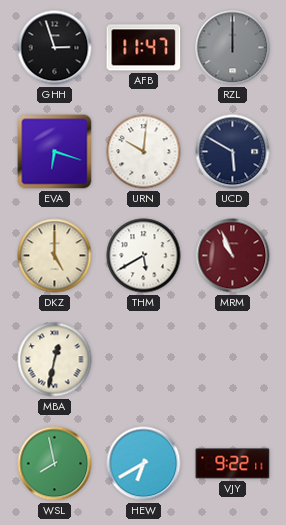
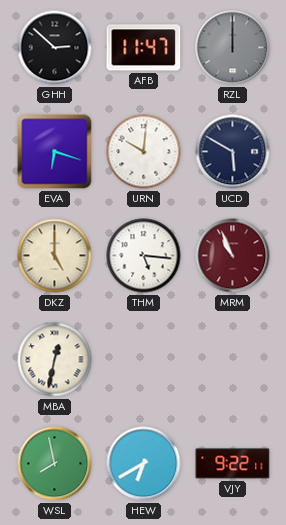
GHH: 2:57 -> 2:52 (55, 48)
THM: 5:40 -> 5:16 (144, 256)
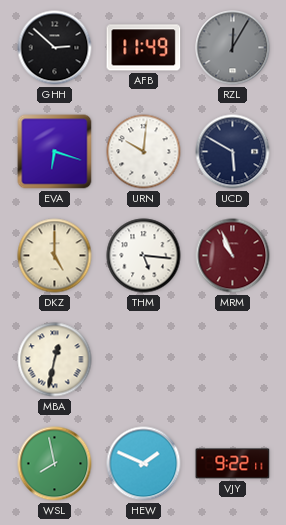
AFB: 11:47 -> 11:49 (144, 48)
RZL: 12:00 -> 12:05 (233, 48)
HEW: 6:40 -> 1:49 (144, 464)
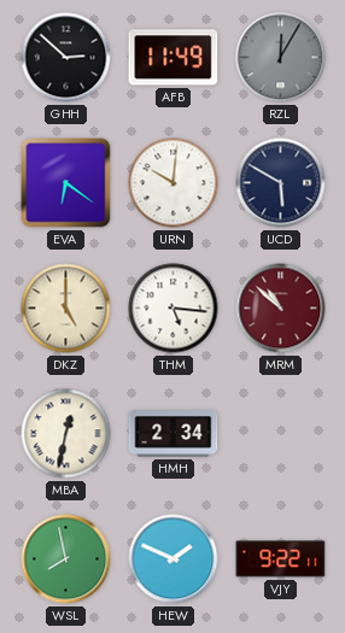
EVA: 6:18 -> 6:21 (66, 183)
MRM: 10:56 -> 10:52 (281, 309)
HMH: none -> 2:34 (174, 434)
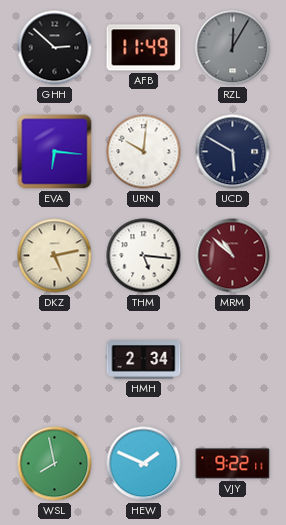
EVA: 6:21 -> 6:16 (55, 152)
DKZ: 5:00 -> 5:13 (55, 256)
MBA: 12:32 -> none (66, 434)
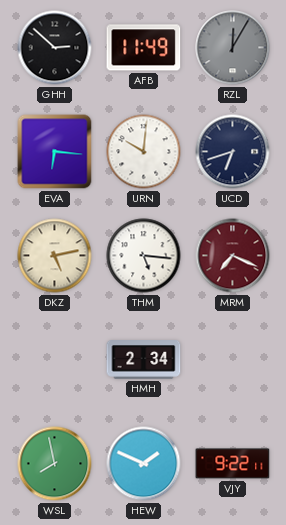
UCD: 5:50 -> 6:42 (233, 152)
MRM: 10:52 -> 7:19 (233, 256)
